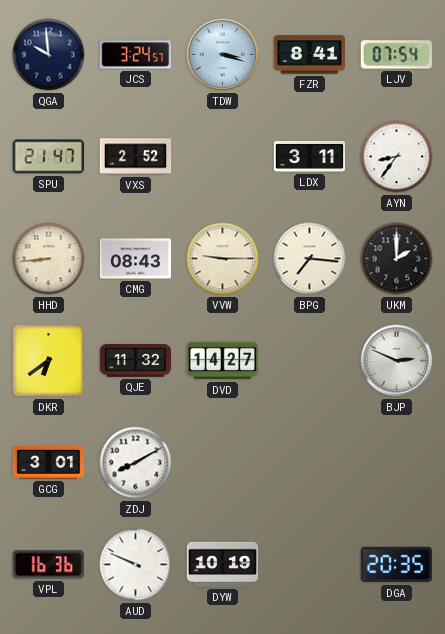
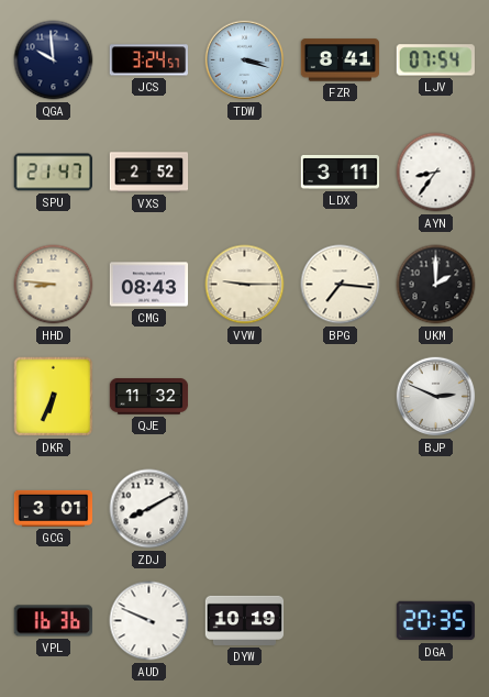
HHD: 8:44 -> 8:46 (54, 285)
DKR: 6:39 -> 6:34 (54, 397)
DVD: 14:27 -> none (223, 361)
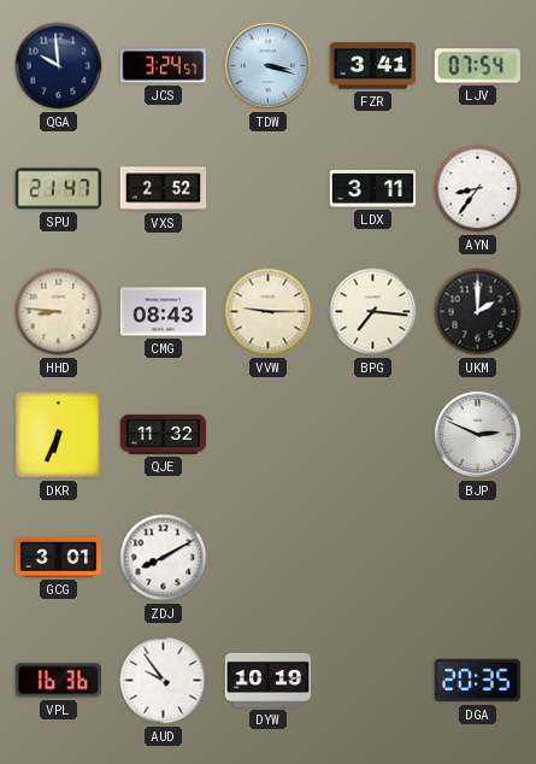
FZR: 8:41 -> 3:41 (373, 66)
AUD: 9:49 -> 9:54 (164, 681)
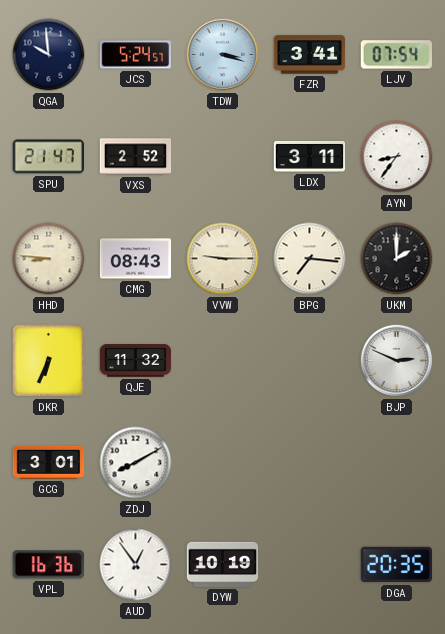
JCS: 3:24 -> 5:24 (135, 55)
AUD: 9:54 -> 12:54 (136, 565)
